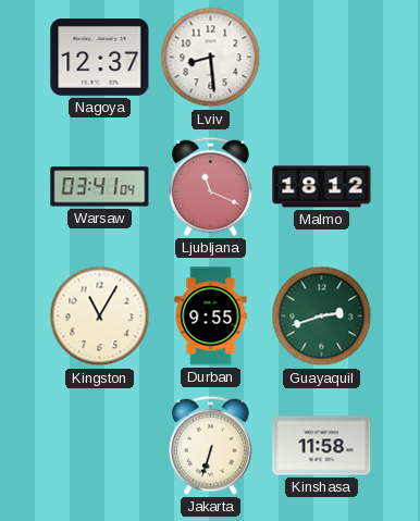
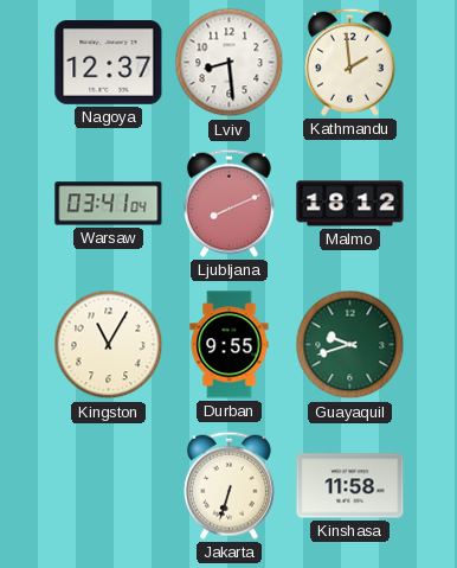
Kathmandu: none -> 1:59 (349, 62)
Ljubljana: 11:19 -> 8:11 (228, 203)
Guayaquil: 2:42 -> 9:42 (350, 345)
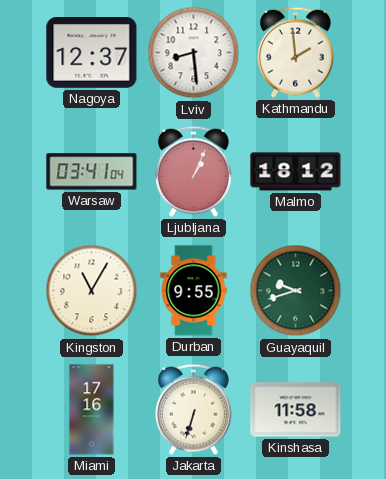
Ljubljana: 8:11 -> 1:04 (193, 171)
Miami: none -> 17:16 (92, 410)
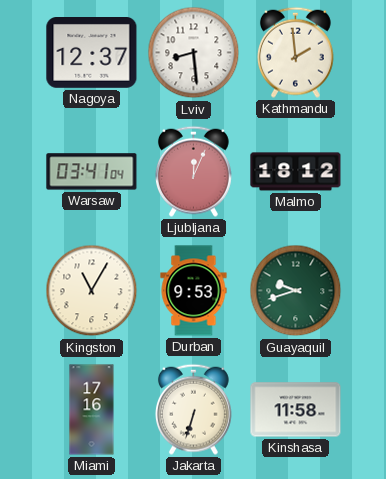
Ljubljana: 1:04 -> 12:04 (193, 171)
Durban: 9:55 -> 9:53 (194, 291)
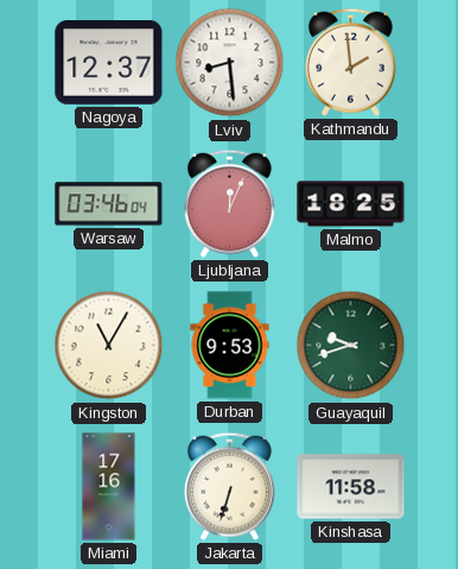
Warsaw: 03:41 -> 03:46 (109, 204)
Malmo: 18:12 -> 18:25 (351, 204)
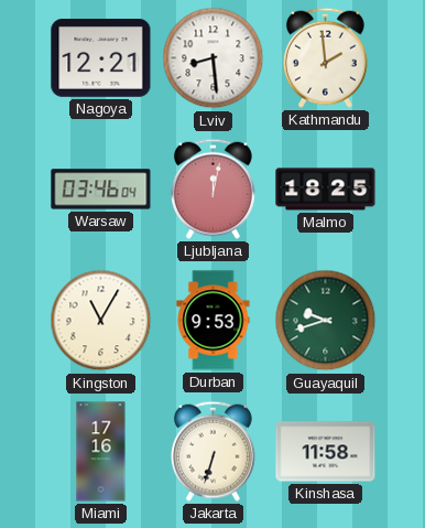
Nagoya: 12:37 -> 12:21 (101, 58)
Ljubljana: 12:04 -> 12:02 (212, 188)
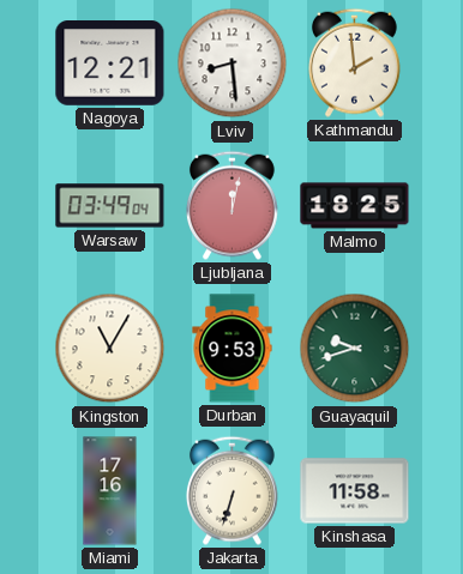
Warsaw: 03:46 -> 03:49 (110, 206)
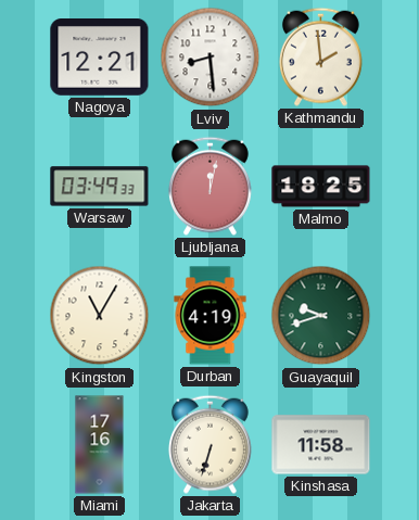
Warsaw: 03:49:04 -> 03:49:33 (100, 187)
Durban: 9:53 -> 4:19 (211, 316)
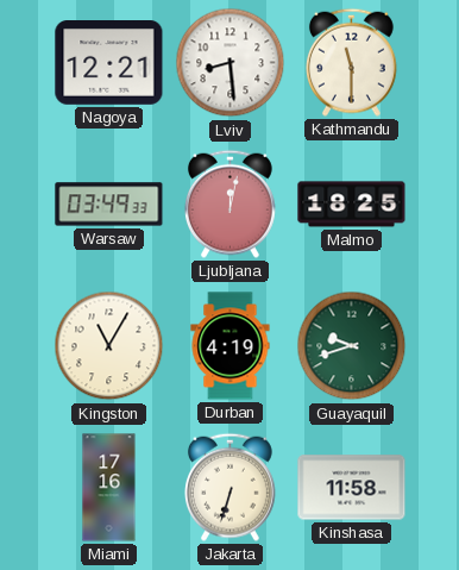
Kathmandu: 1:59 -> 11:30 (351, 62)
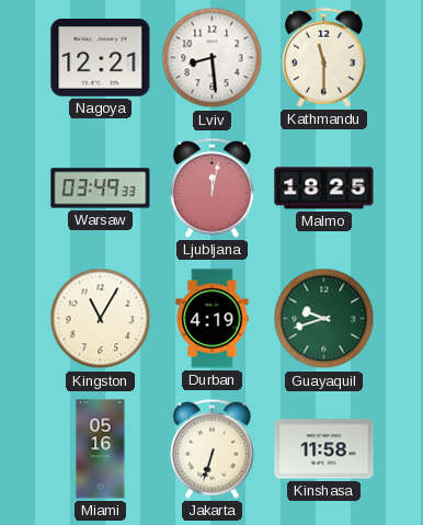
Miami: 17:16 -> 05:16 (101, 449)
